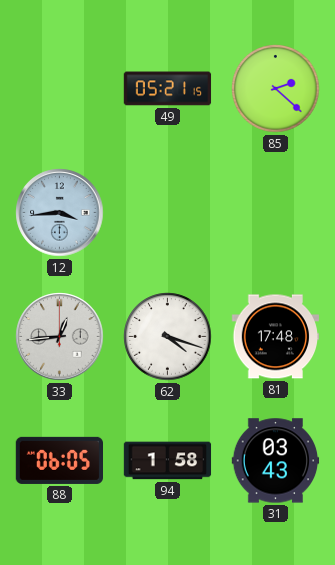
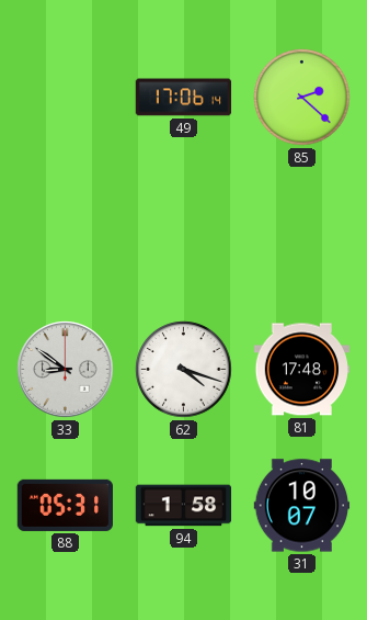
49: 05:21 -> 17:06 (184, 98)
12: 3:44 -> none (60, 213)
33: 12:44 -> 8:51 (66, 370)
88: 06:05 -> 05:31 (66, 505)
31: 03:43 -> 10:07 (302, 506)
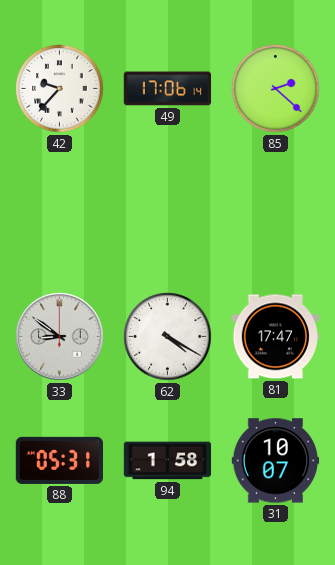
42: none -> 9:37 (60, 89)
62: 4:18 -> 4:20 (168, 337)
81: 17:48 -> 17:47 (276, 337)
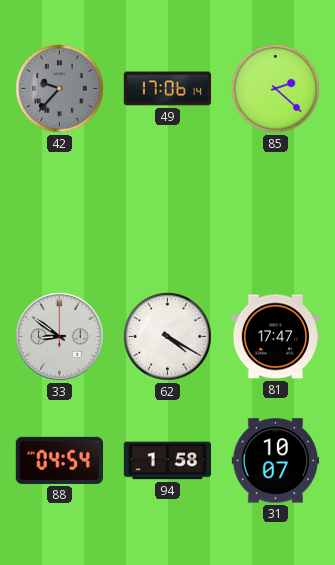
42 dial: white -> grey (60, 89)
88: 05:31 -> 04:54 (60, 460)
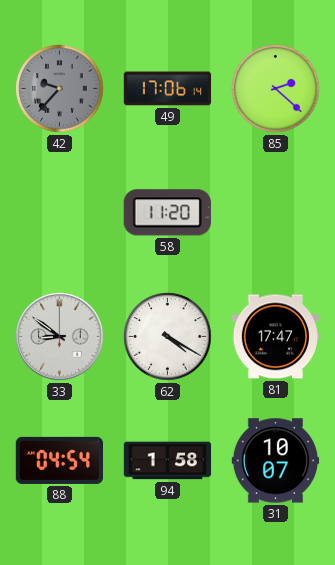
58: none -> 11:20 (167, 213)
